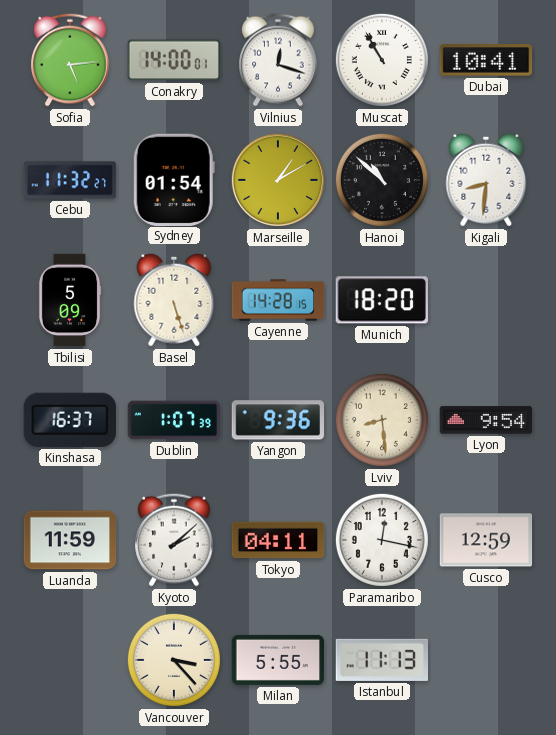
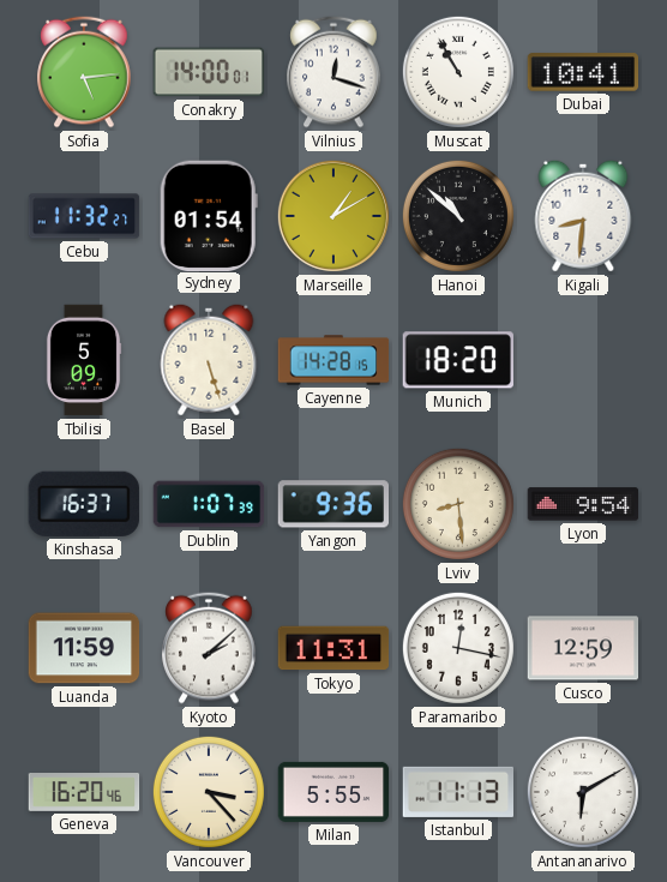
Tokyo: 04:11 -> 11:31 (333, 648)
Geneva: none -> 16:20 (84, 793)
Antananarivo: none -> 6:10 (583, 792)
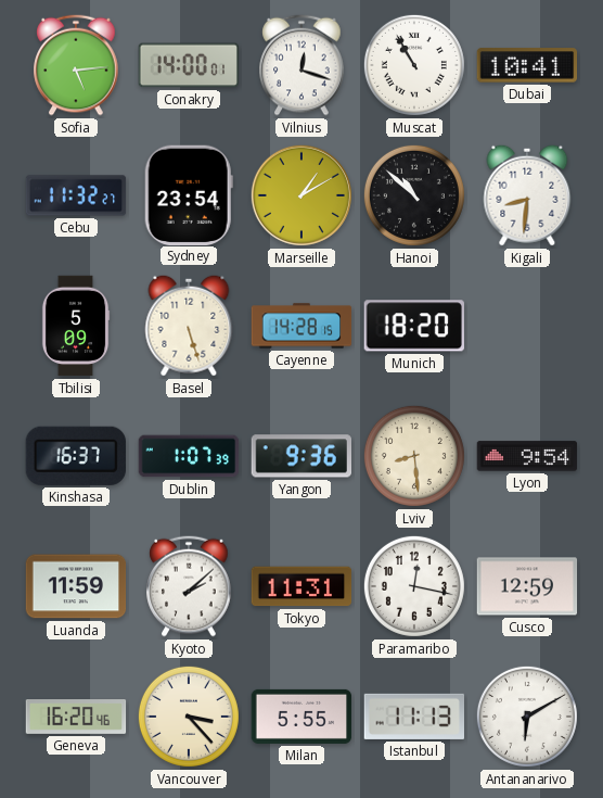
Sydney: 01:54 -> 23:54 (189, 194)
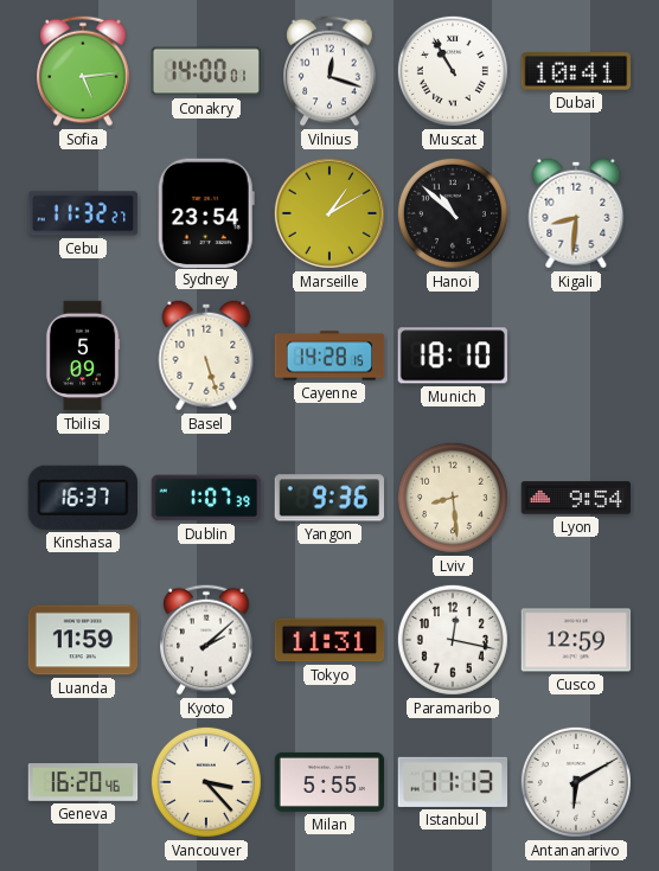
Munich: 18:20 -> 18:10 (453, 356)
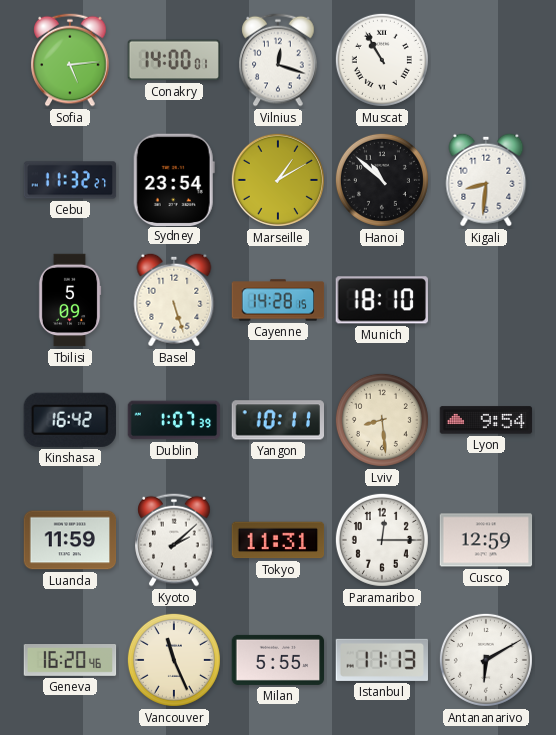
Dubai: 10:41 -> none (576, 71)
Kinshasa: 16:37 -> 16:42 (70, 420)
Yangon: 9:36 -> 10:11 (277, 420)
Paramaribo: 12:17 -> 12:15 (382, 540)
Vancouver: 3:23 -> 11:26 (174, 660)
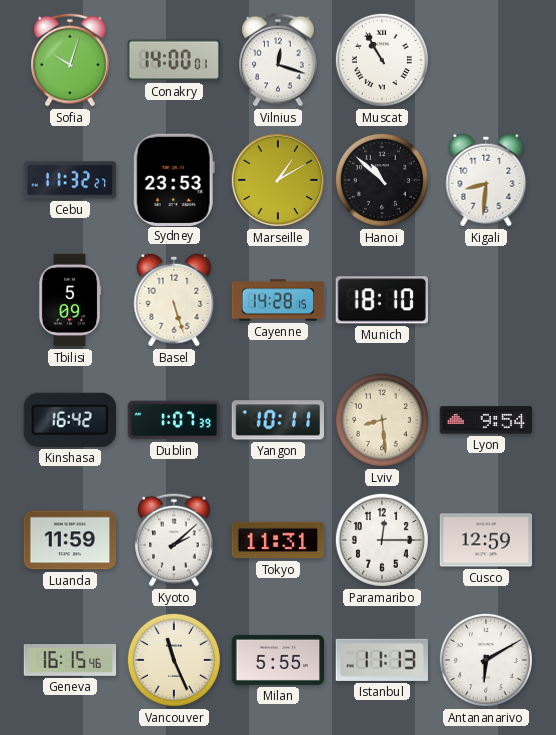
Sofia: 5:14 -> 10:03 (70, 60)
Sydney: 23:54 -> 23:53 (174, 179)
Geneva: 16:20 -> 16:15 (70, 661)
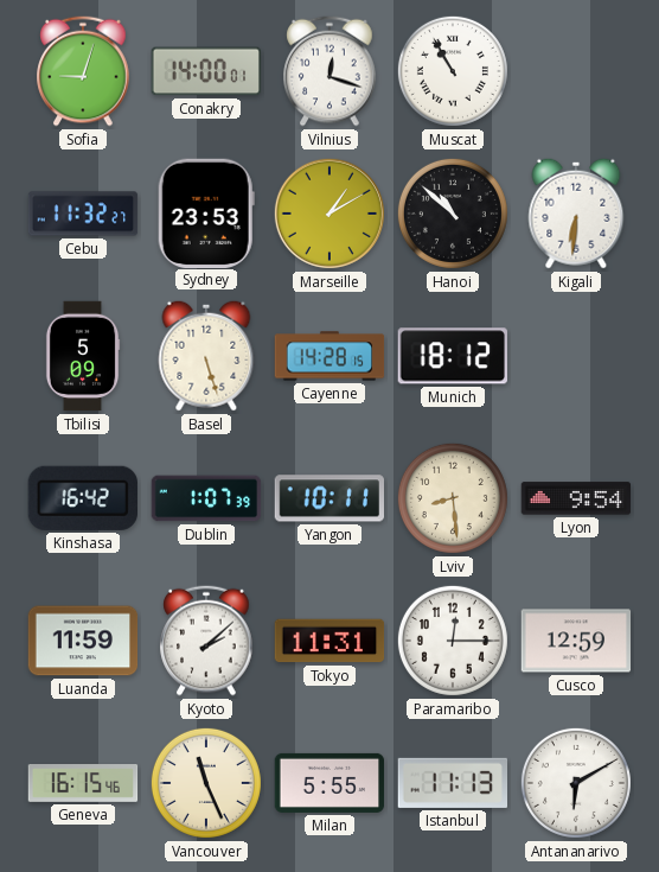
Sofia: 10:03 -> 9:03 (83, 71)
Kigali: 8:31 -> 6:31 (576, 214)
Munich: 18:10 -> 18:12 (453, 356)
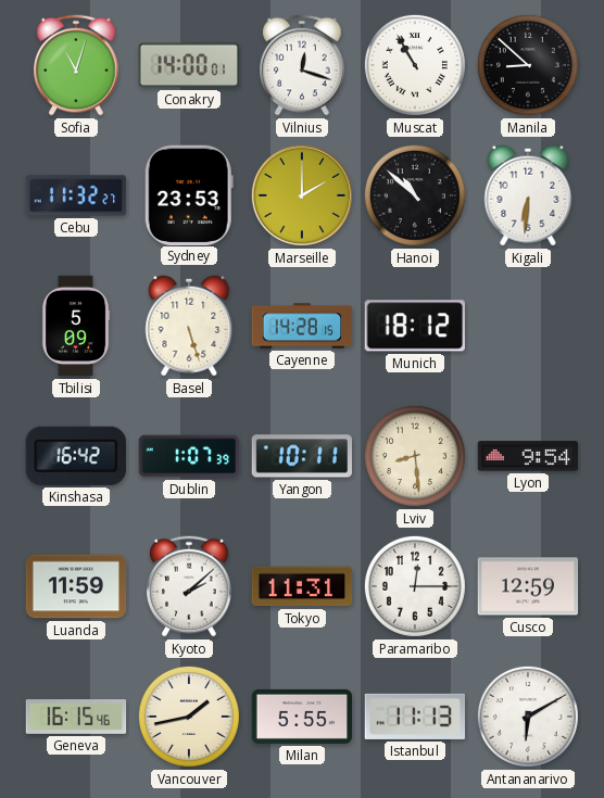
Sofia: 9:03 -> 11:03 (76, 65)
Manila: none -> 8:52 (528, 65)
Marseille: 1:10 -> 2:00 (302, 195)
Vancouver: 11:26 -> 1:43 (189, 717)
